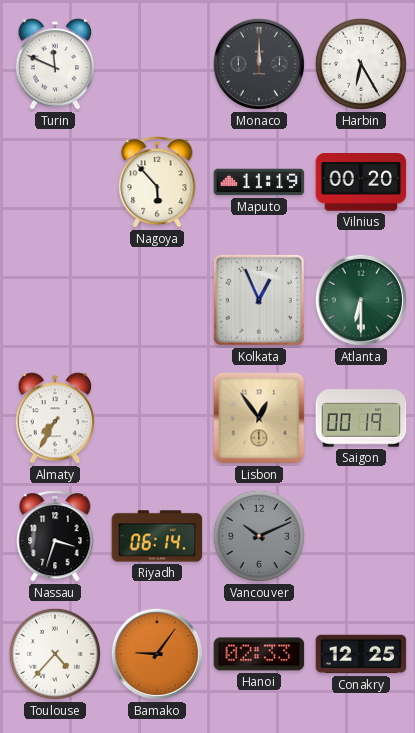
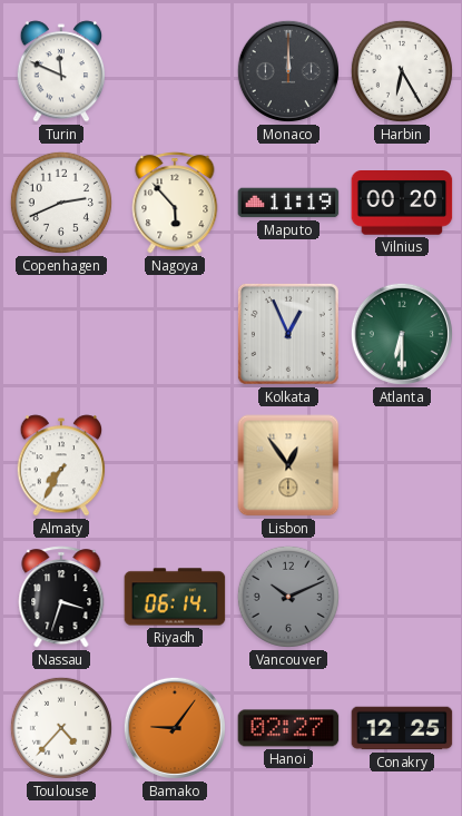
Copenhagen: none -> 2:41 (61, 203)
Saigon: 00:19 -> none (361, 418)
Hanoi: 02:33 -> 02:27 (288, 728)
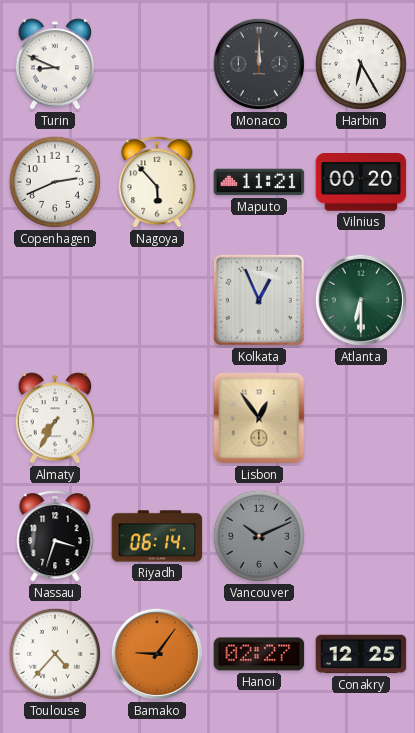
Turin: 11:49 -> 8:49 (55, 64)
Maputo: 11:19 -> 11:21 (259, 182)
